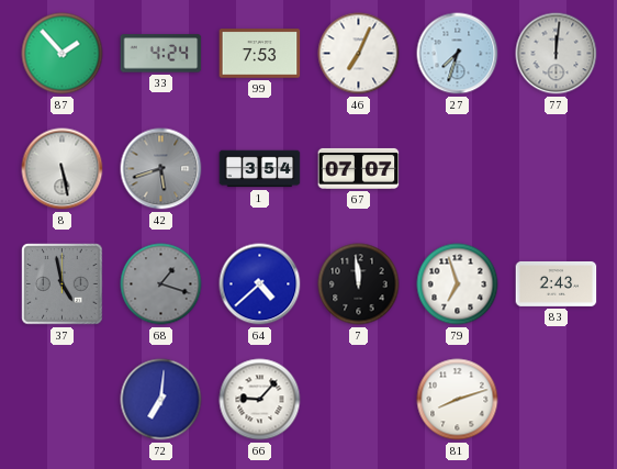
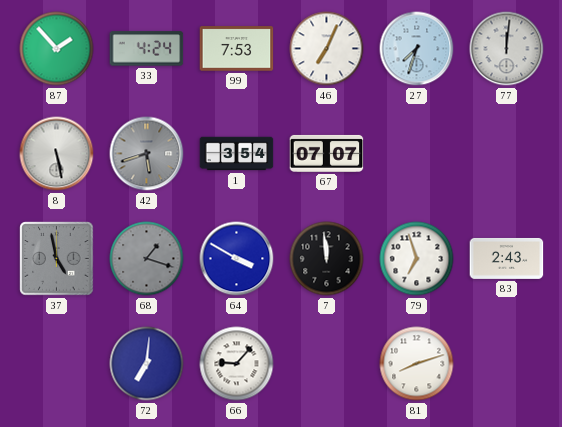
64: 4:38 -> 3:50 (237, 259)
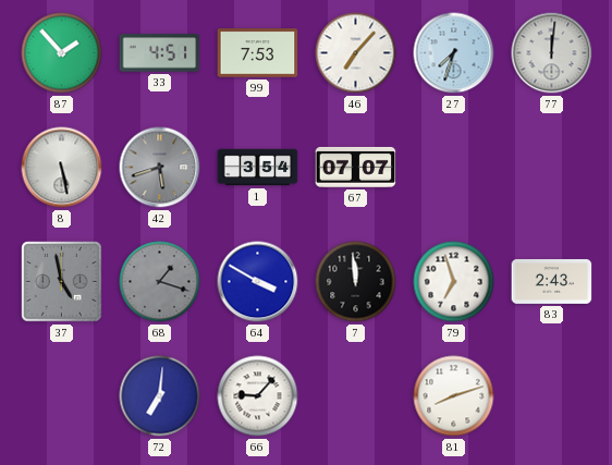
33: 4:24 -> 4:51 (160, 53)
46: 7:04 -> 7:07 (356, 53)
